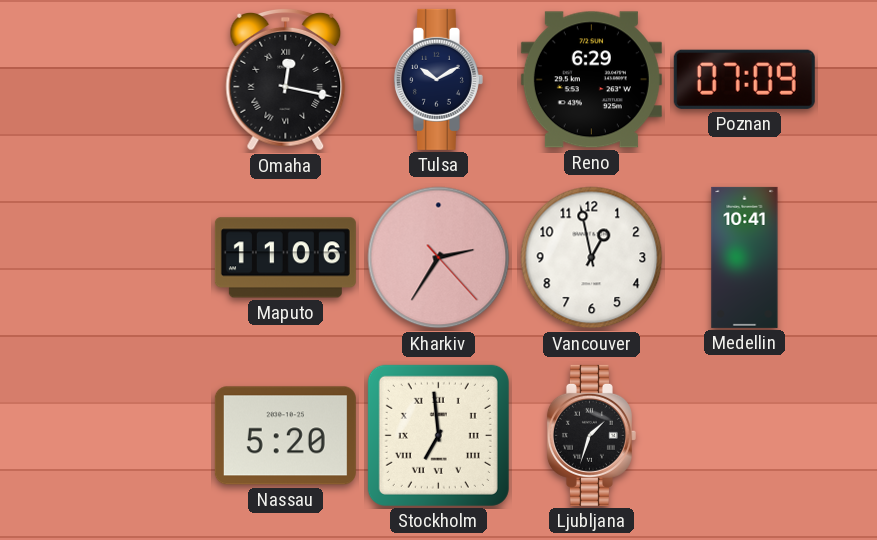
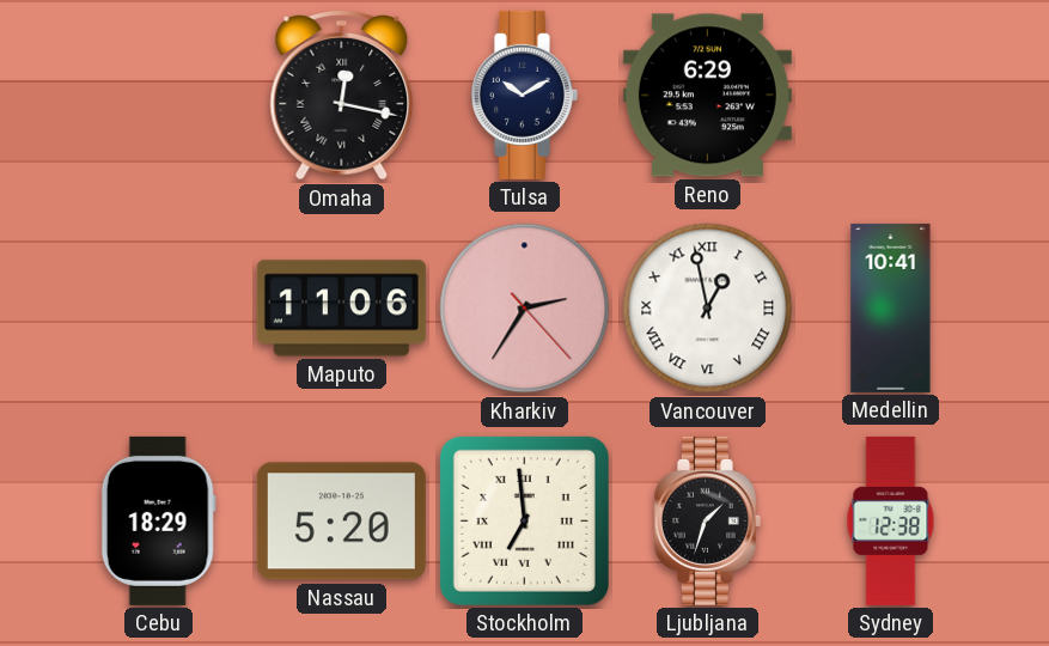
Poznan: 07:09 -> none (744, 79)
Vancouver numerals: Arabic -> Roman (708, 309)
Cebu: none -> 18:29 (158, 520)
Sydney: none -> 12:38 (891, 520)
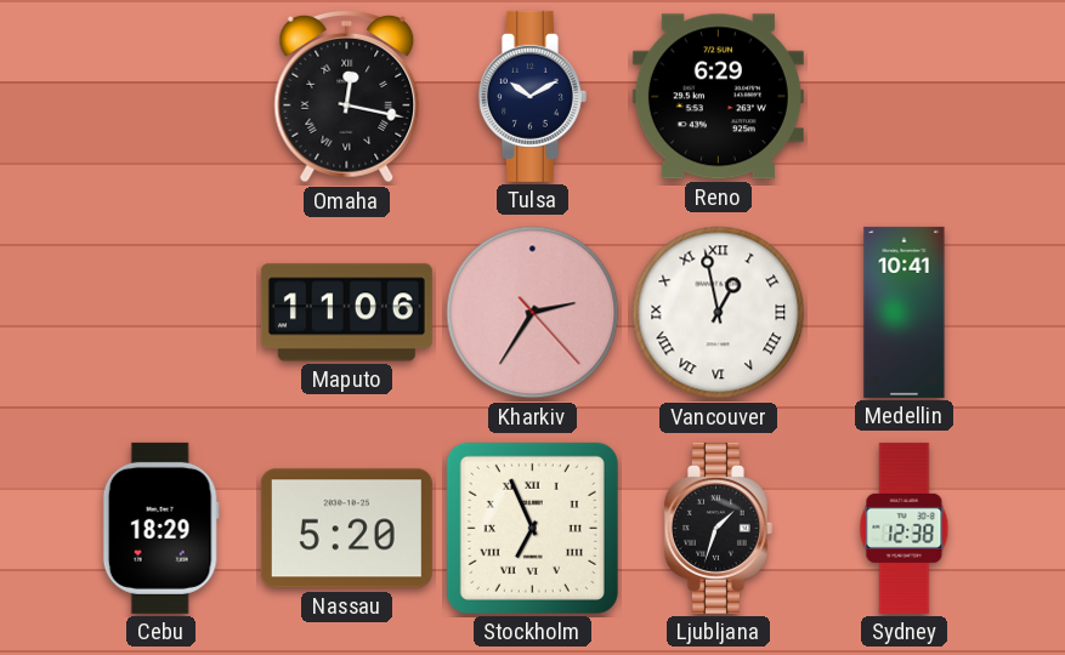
Stockholm: 6:59 -> 6:56 (532, 528)
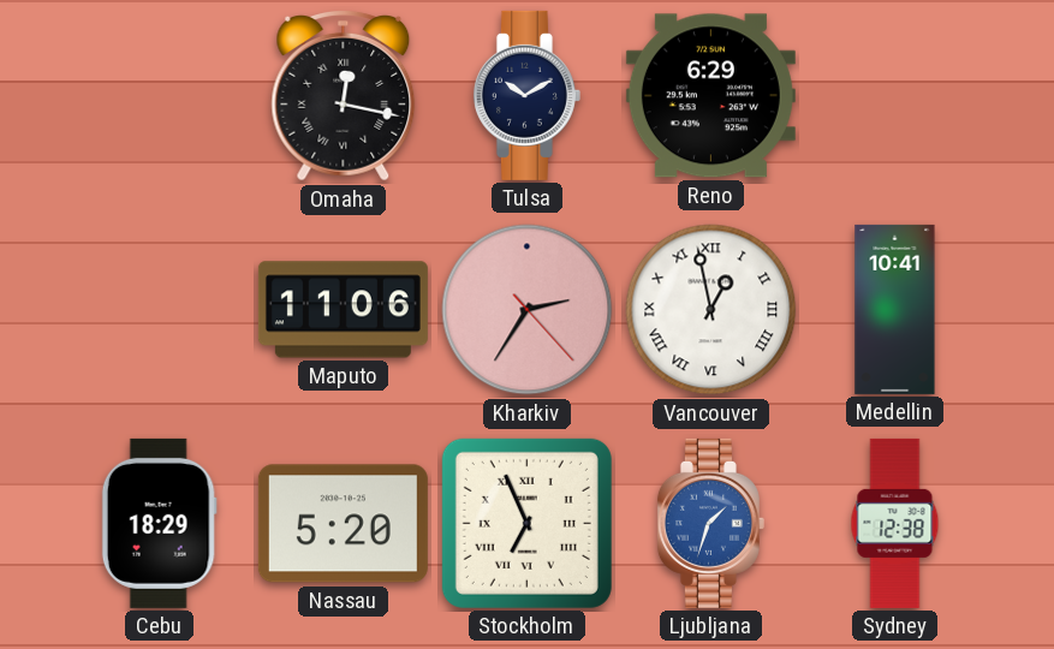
Ljubljana dial: black -> blue (710, 523)
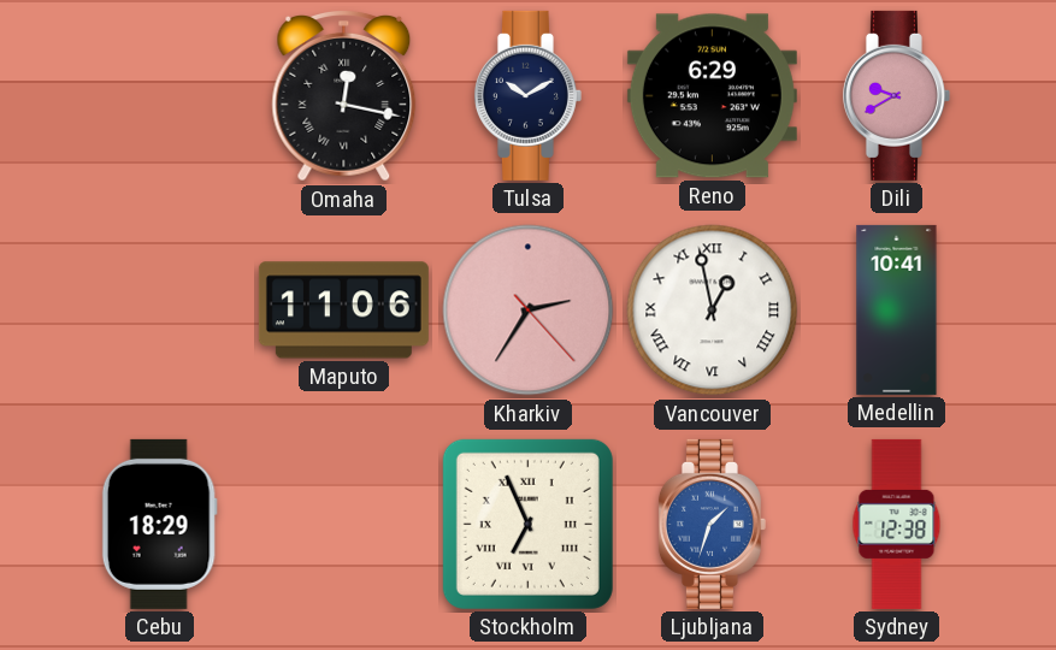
Dili: none -> 9:40 (896, 95)
Nassau: 5:20 -> none (343, 524)
